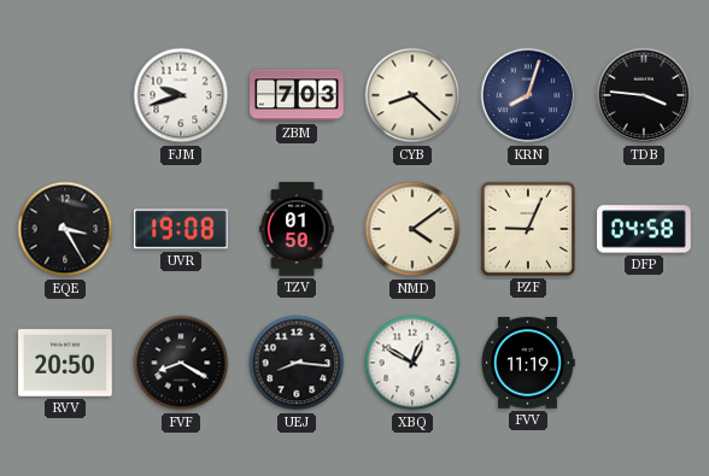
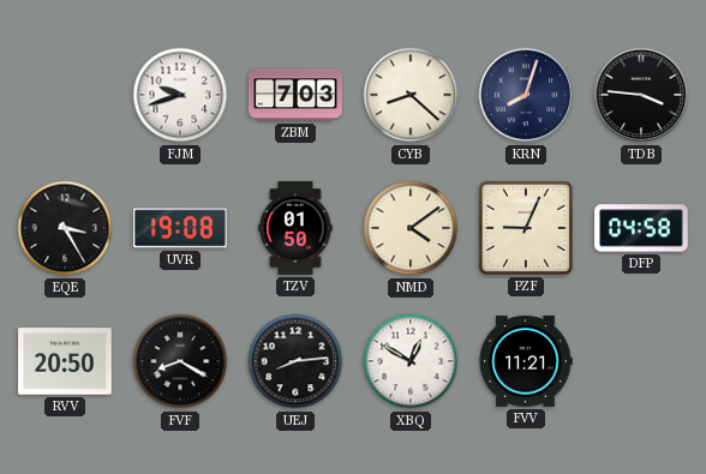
UEJ: 8:16 -> 8:14 (295, 361)
FVV: 11:19 -> 11:21 (526, 361)
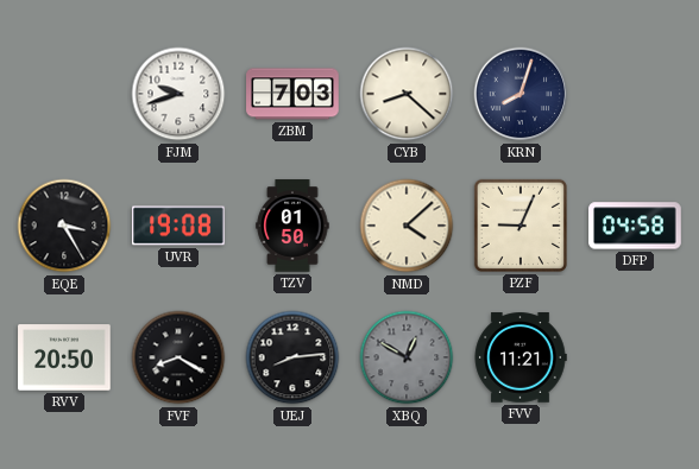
TDB: 3:46 -> none (641, 95)
NMD: 4:09 -> 4:08 (407, 226)
XBQ dial: white -> grey (407, 357)
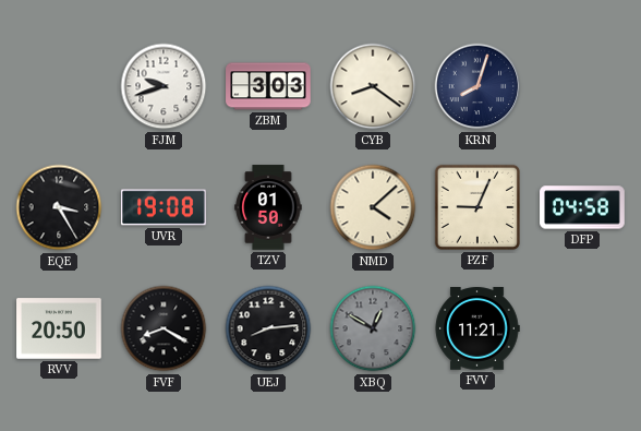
ZBM: 7:03 -> 3:03 (268, 86)
CYB: 8:22 -> 8:21 (373, 86)
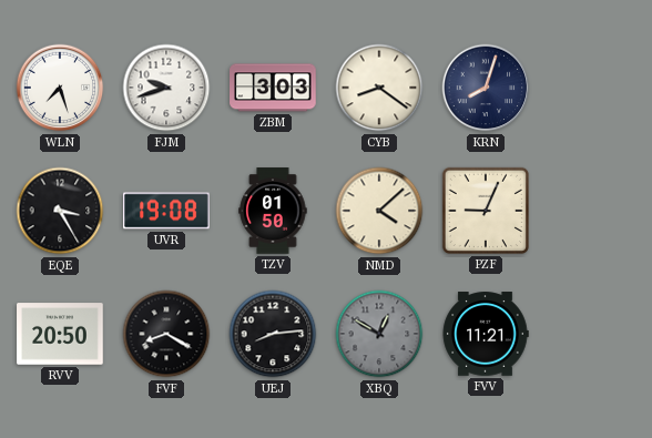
WLN: none -> 7:27 (60, 88)
DFP: 04:58 -> none (582, 207)
